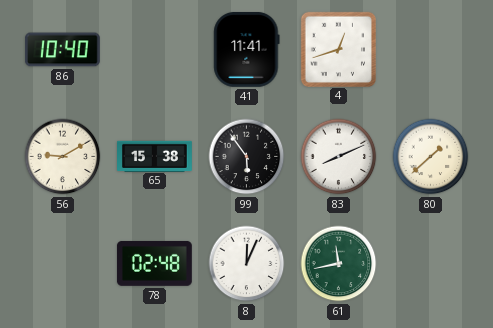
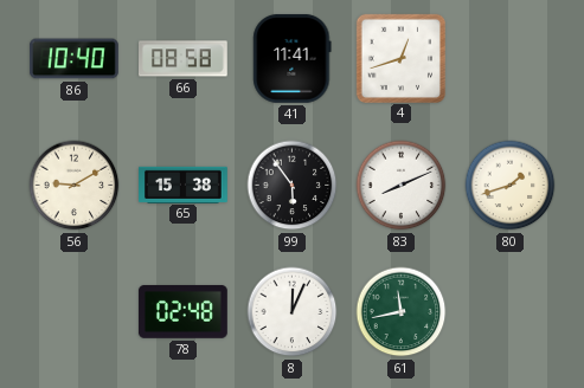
66: none -> 08:58 (184, 59)
80: 1:38 -> 1:42 (511, 186)
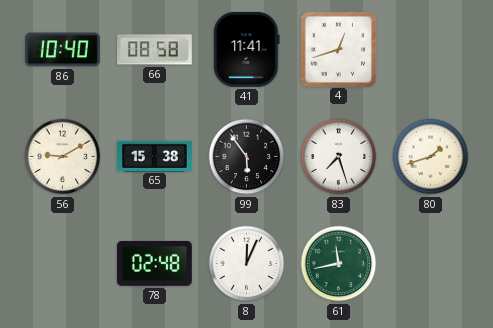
83: 8:11 -> 7:27 (339, 157)
